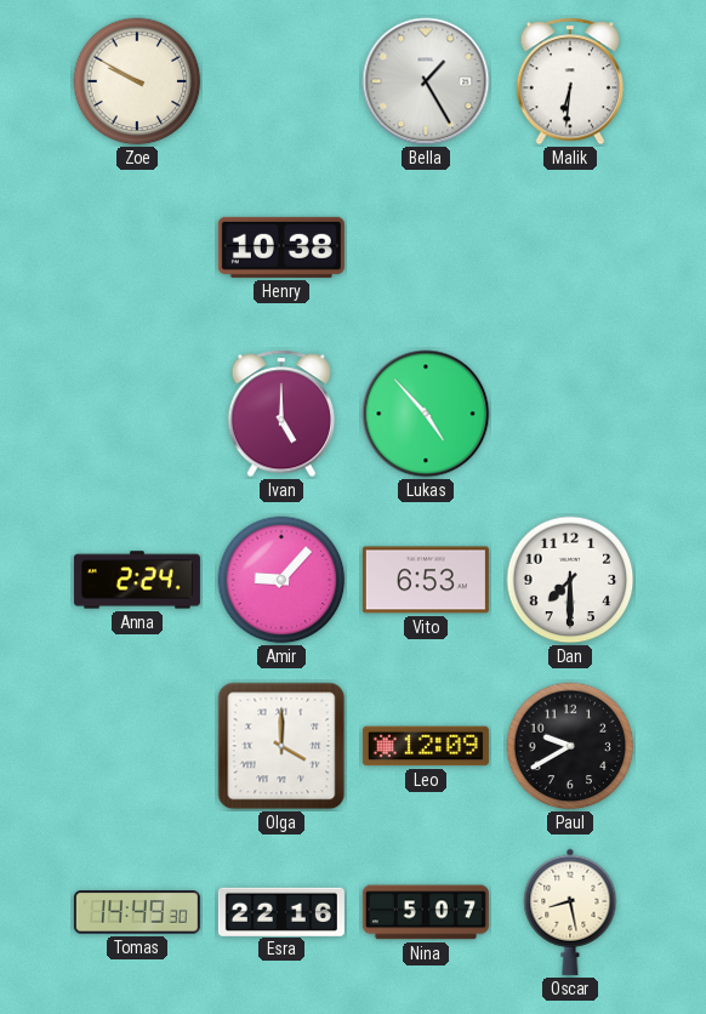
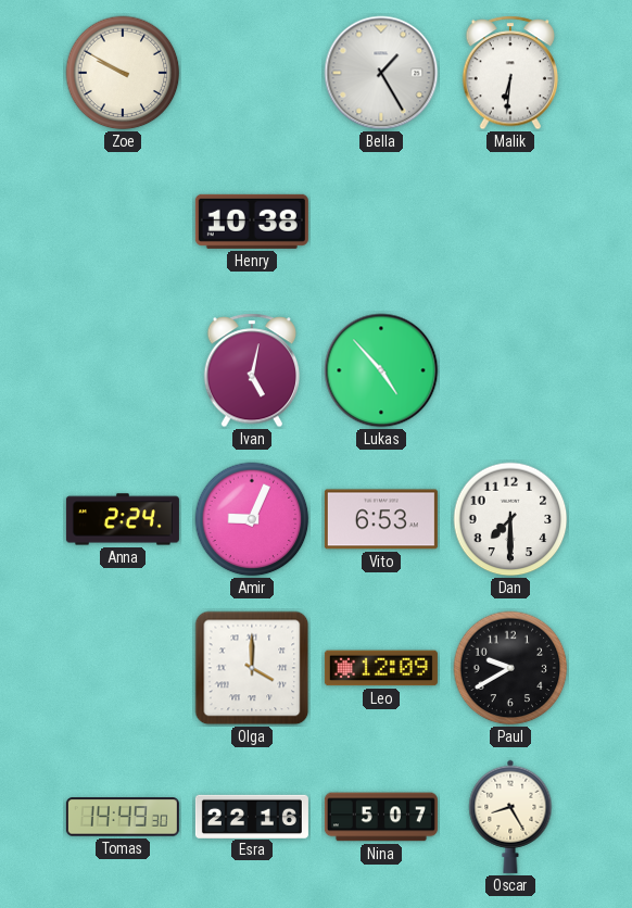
Ivan: 5:00 -> 5:02 (252, 370)
Amir: 9:07 -> 9:04 (252, 519)
Oscar: 8:28 -> 8:25 (510, 817)
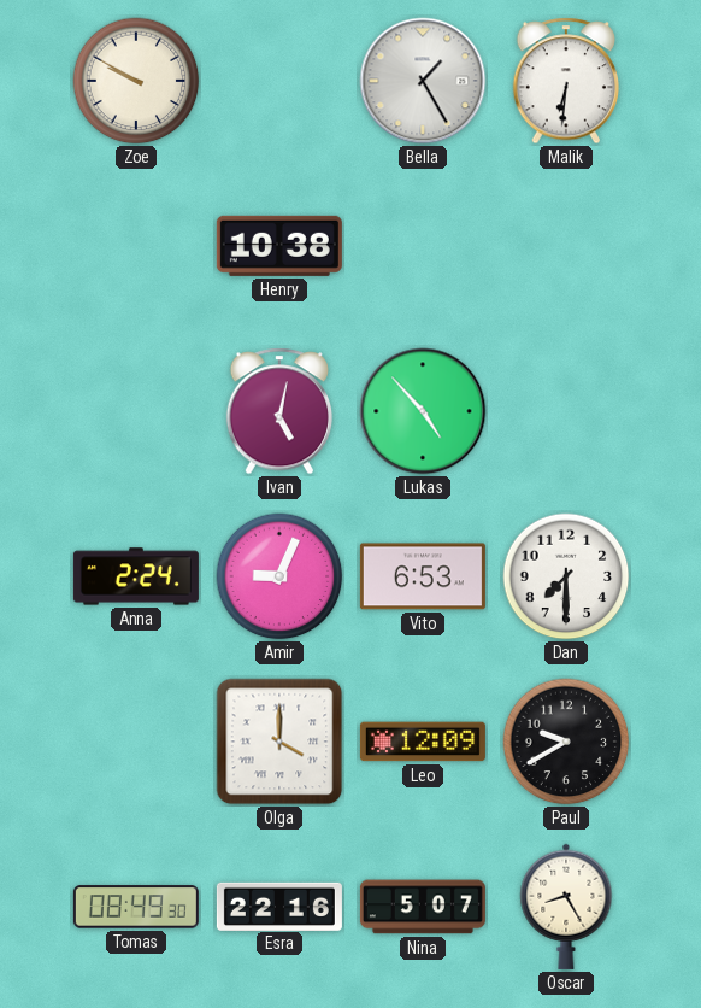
Tomas: 14:49 -> 08:49 (136, 907)
